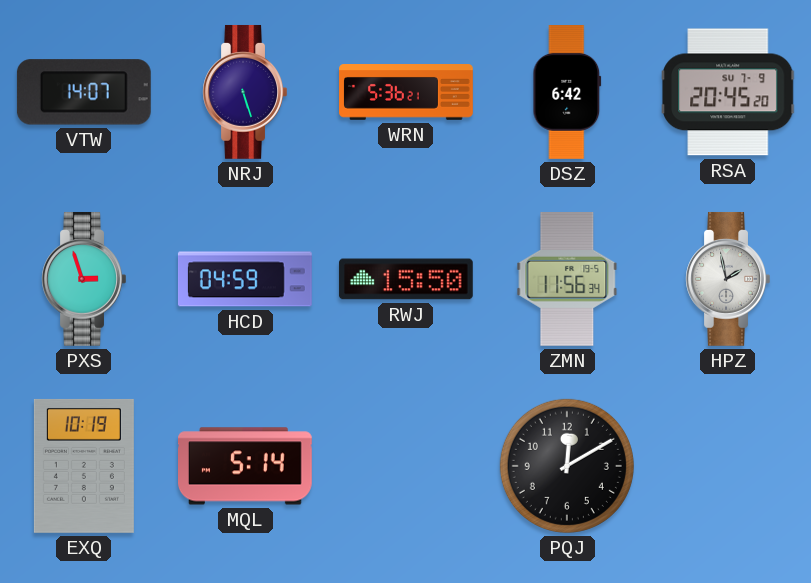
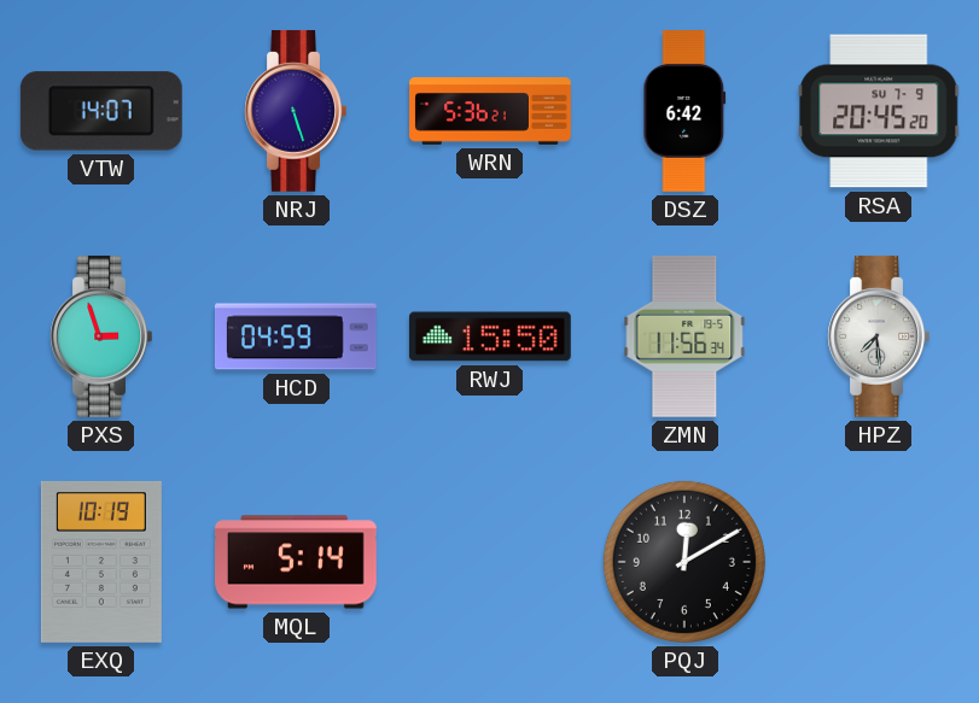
HPZ: 1:58 -> 7:29 (879, 336)
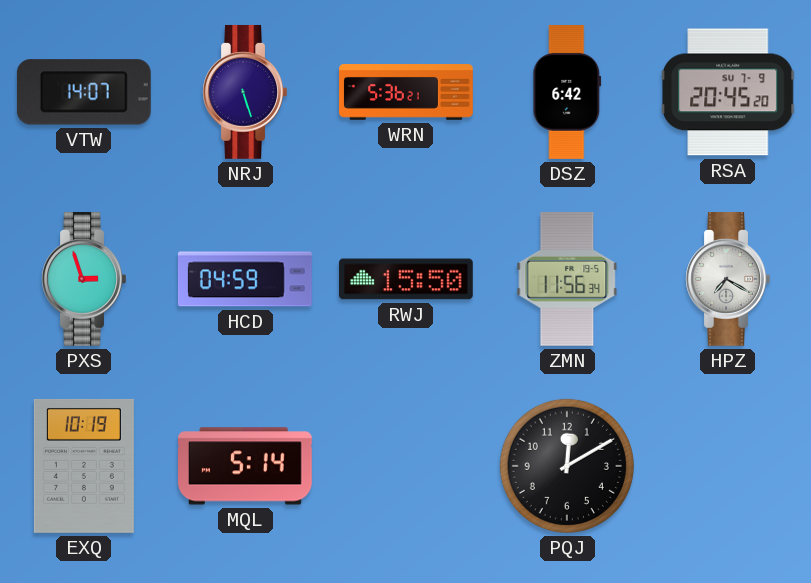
HPZ: 7:29 -> 7:20 (728, 279)
